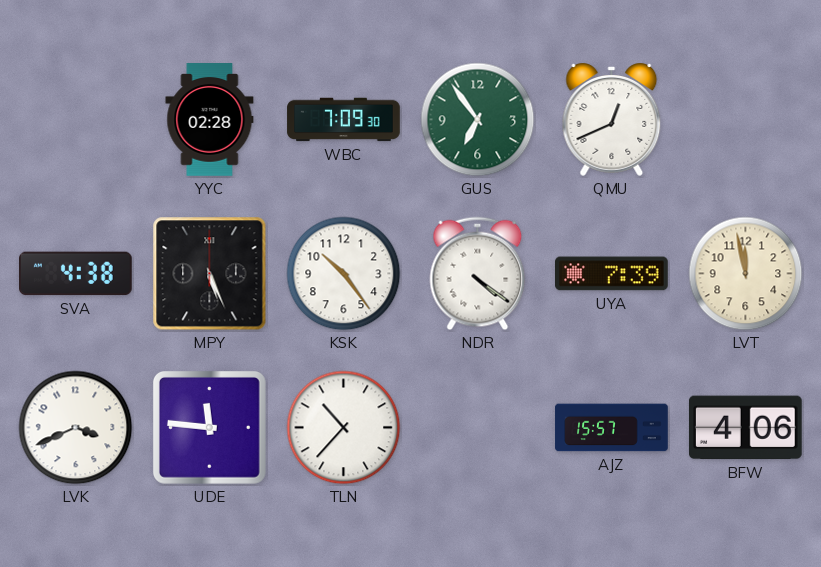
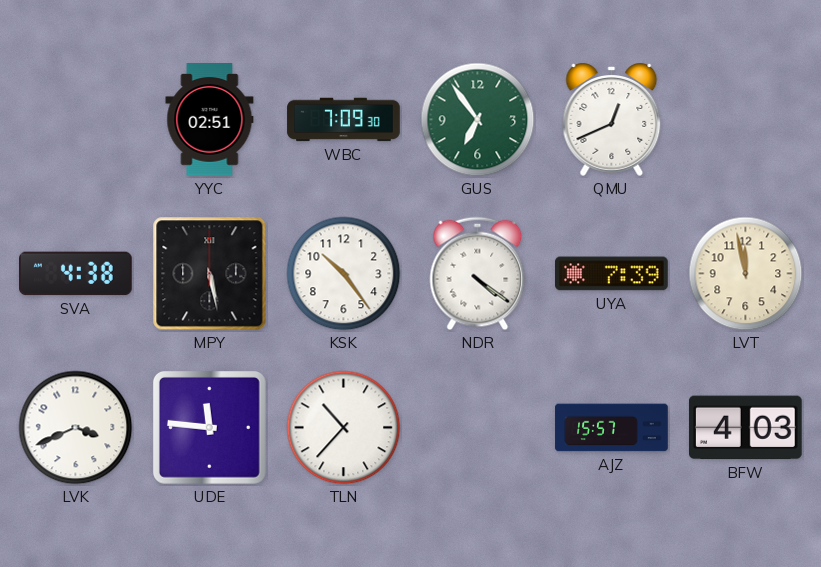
YYC: 02:28 -> 02:51 (210, 120)
MPY: 5:26 -> 5:28 (210, 274)
BFW: 4:06 -> 4:03 (745, 428)
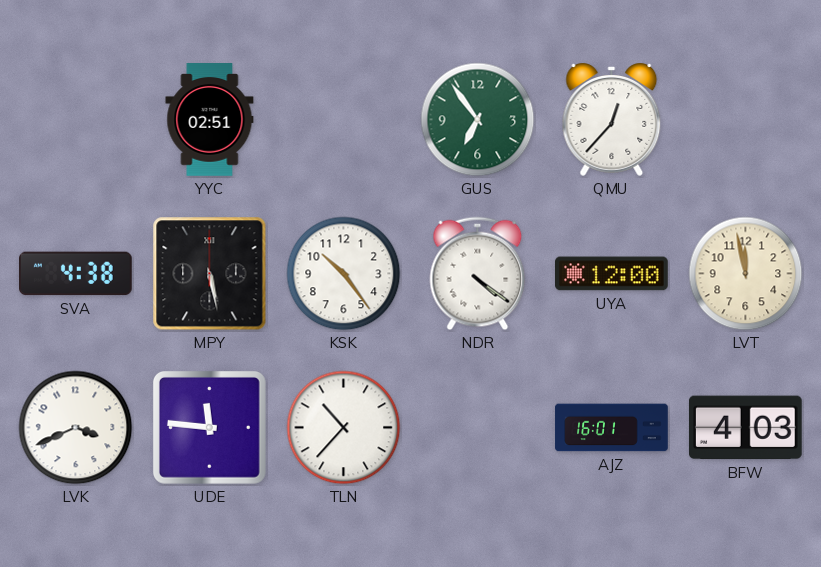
WBC: 7:09 -> none (344, 120)
QMU: 12:41 -> 12:37 (612, 119)
UYA: 7:39 -> 12:00 (612, 274)
AJZ: 15:57 -> 16:01 (612, 428)
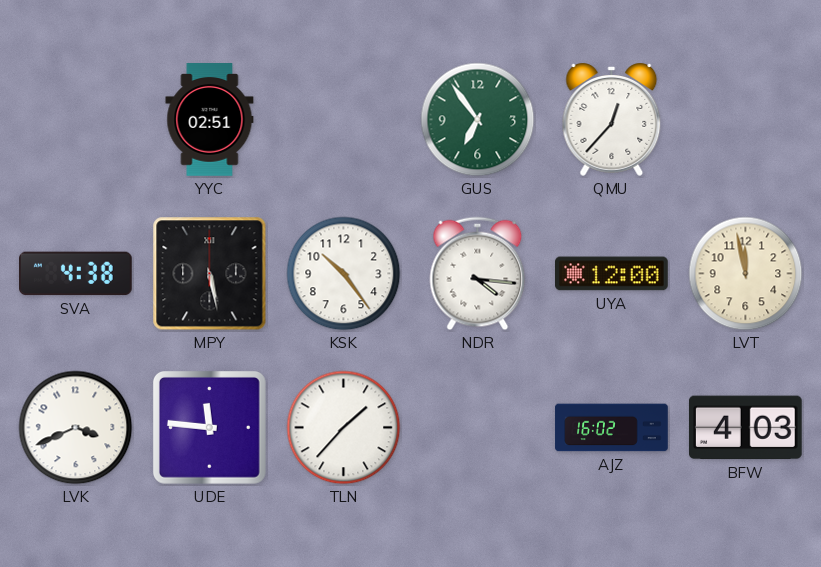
NDR: 4:21 -> 4:16 (478, 274)
TLN: 10:37 -> 1:37 (344, 428)
AJZ: 16:01 -> 16:02 (612, 428)
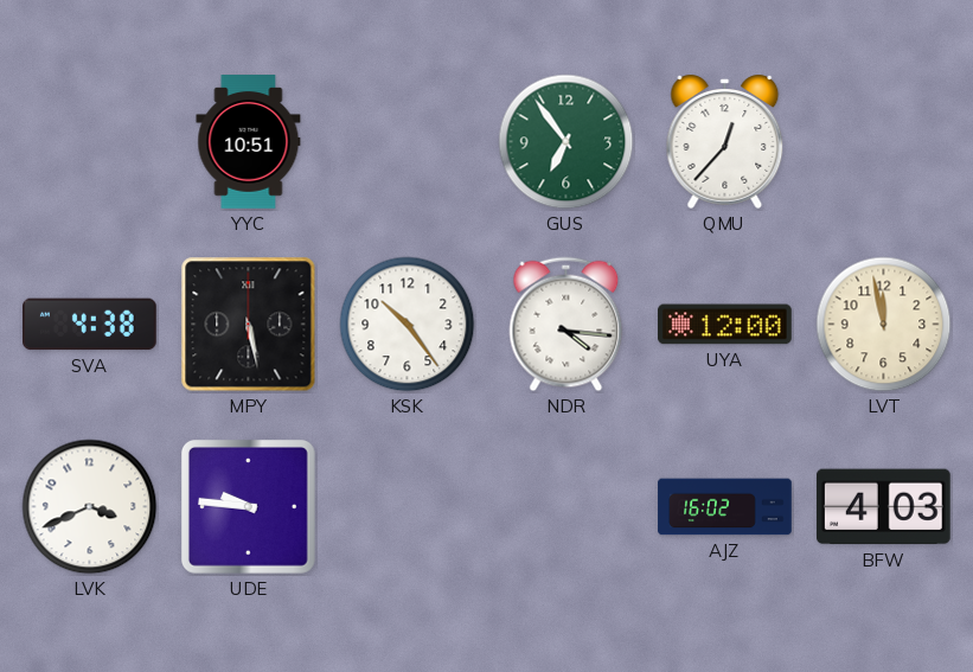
YYC: 02:51 -> 10:51 (249, 142)
UDE: 11:46 -> 9:46 (248, 506)
TLN: 1:37 -> none (344, 428)
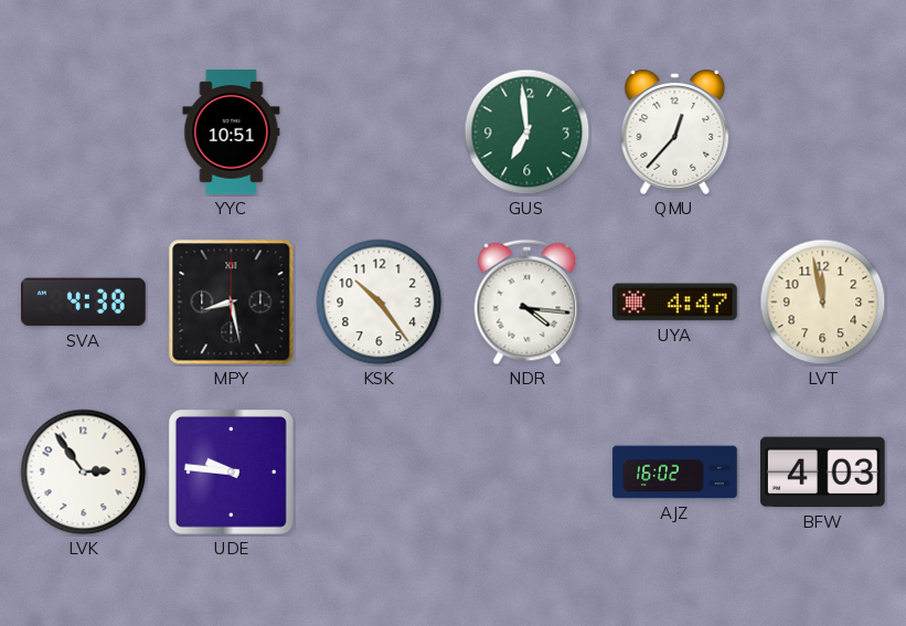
GUS: 6:54 -> 6:59 (527, 132)
MPY: 5:28 -> 8:28 (232, 303)
UYA: 12:00 -> 4:47 (675, 303)
LVK: 3:41 -> 2:54 (84, 473)
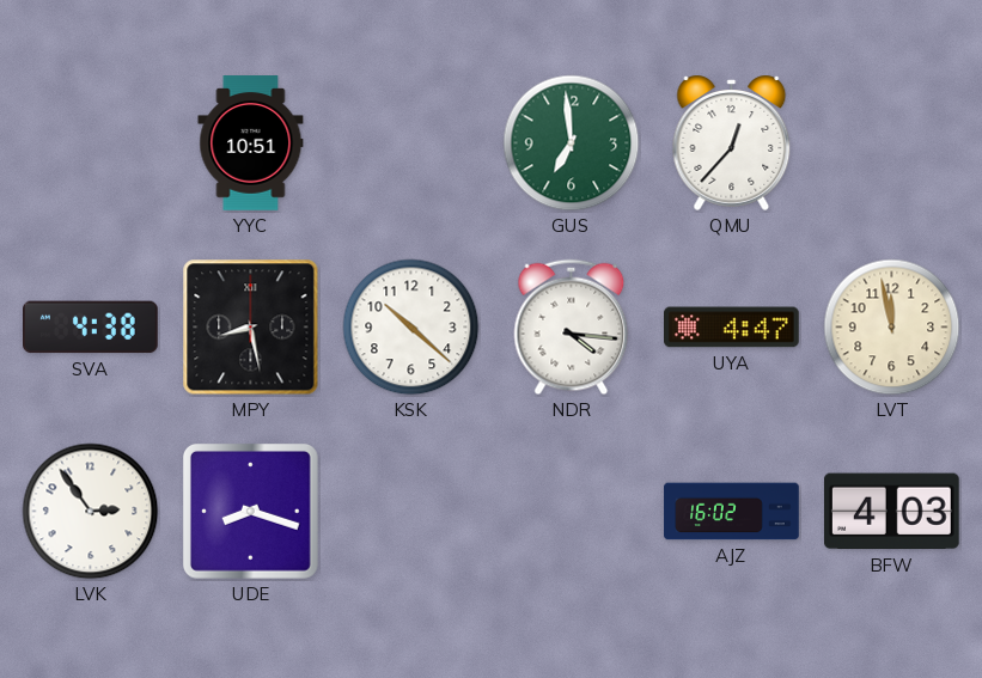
KSK: 10:24 -> 10:22 (411, 328)
UDE: 9:46 -> 8:18 (250, 511)
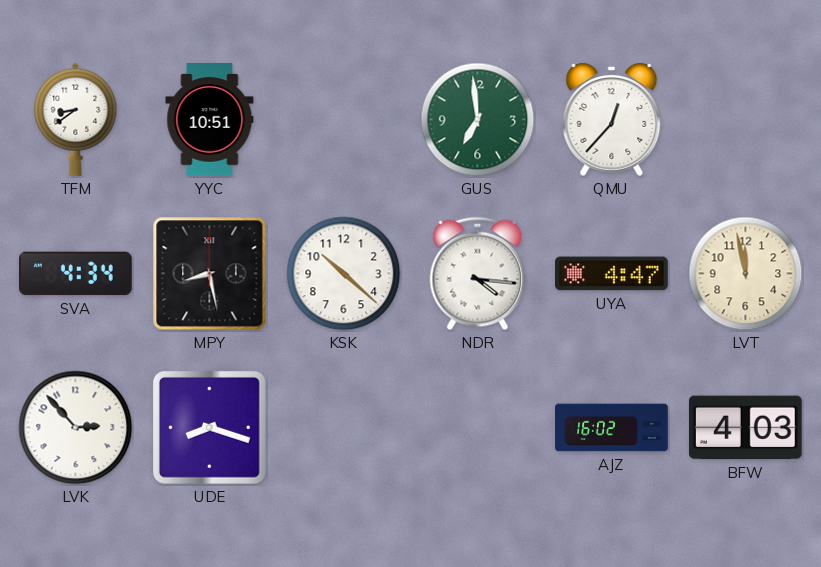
TFM: none -> 8:39 (76, 119)
SVA: 4:38 -> 4:34 (76, 274)
LVK: 2:54 -> 2:53 (76, 428)
